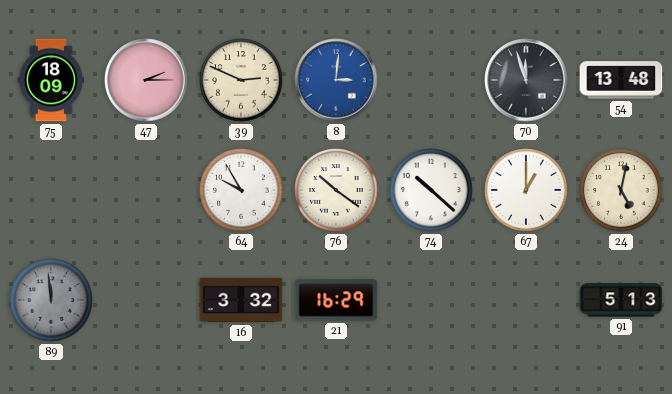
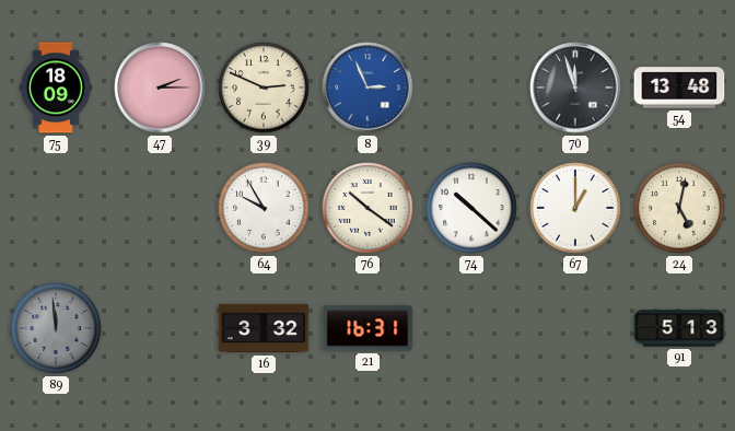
8: 3:01 -> 2:56 (367, 88)
21: 16:29 -> 16:31 (367, 328)
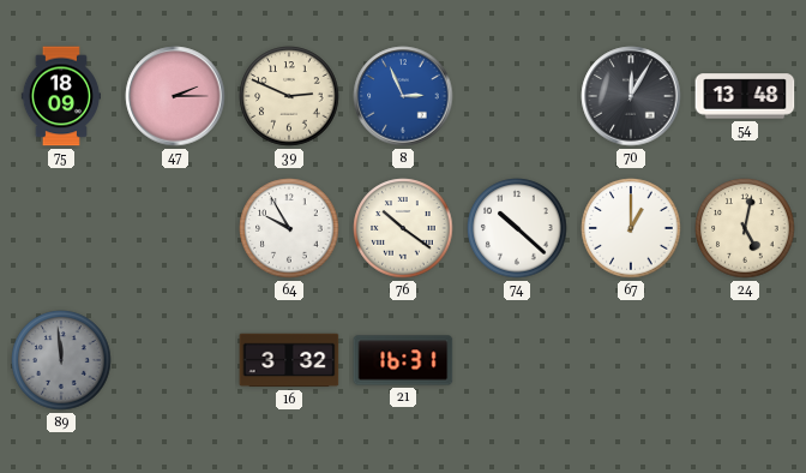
70: 11:57 -> 12:05 (631, 96)
91: 5:13 -> none (679, 328)
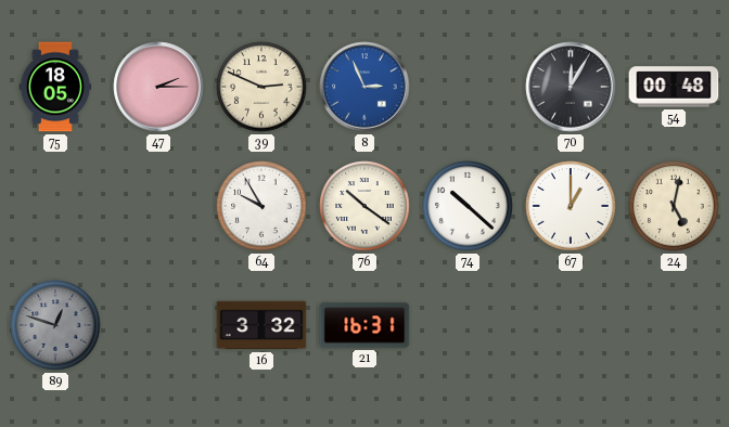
75: 18:09 -> 18:05 (55, 87)
54: 13:48 -> 00:48 (674, 87)
89: 11:59 -> 12:48 (55, 325)
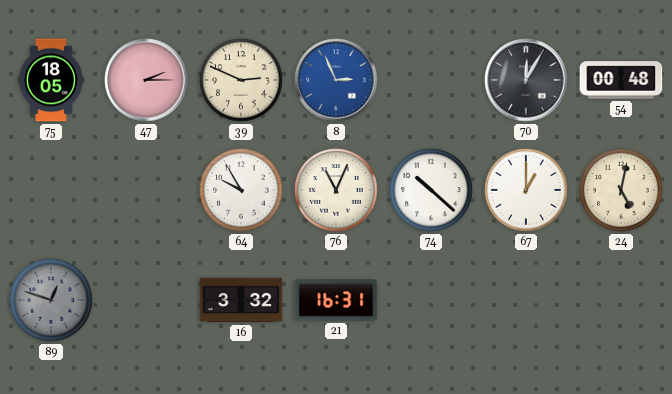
76: 10:21 -> 11:04 (336, 190)
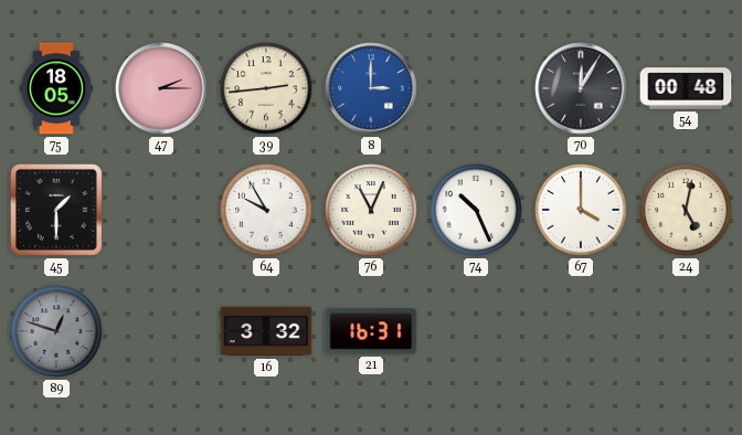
39: 2:49 -> 2:44 (266, 88)
8: 2:56 -> 3:00 (371, 88)
45: none -> 1:30 (56, 210)
74: 10:22 -> 10:26 (476, 210)
67: 1:00 -> 4:00 (581, 210)
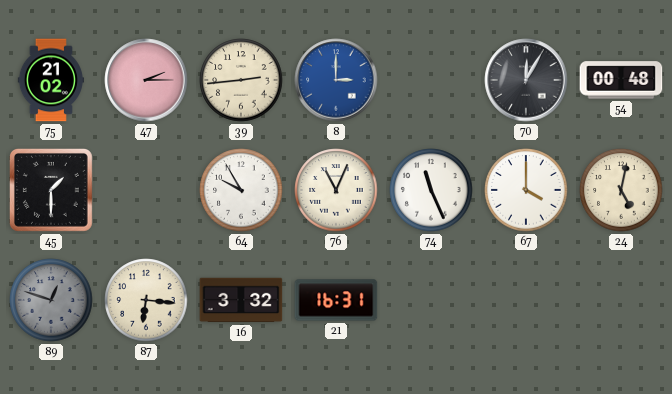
75: 18:05 -> 21:02 (51, 80)
74: 10:26 -> 11:26 (431, 190)
87: none -> 6:16 (146, 300)
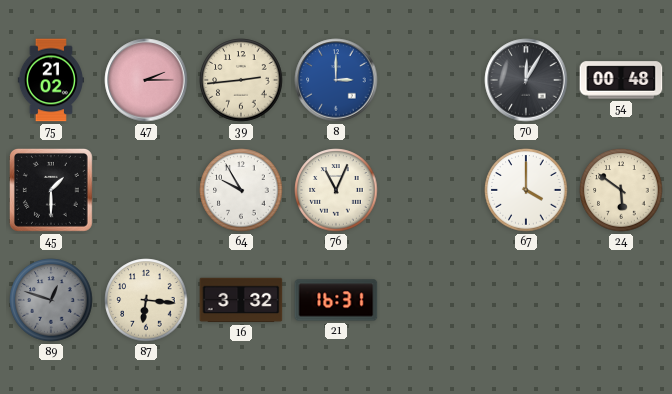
74: 11:26 -> none (431, 190)
24: 5:02 -> 5:51 (621, 190)
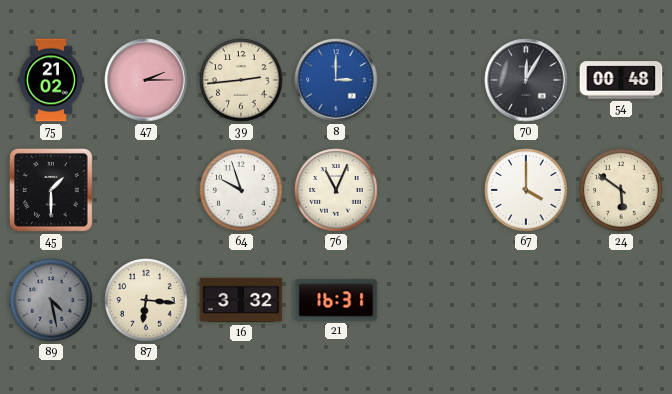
64: 9:55 -> 9:57 (241, 190)
89: 12:48 -> 4:28 (51, 300)
